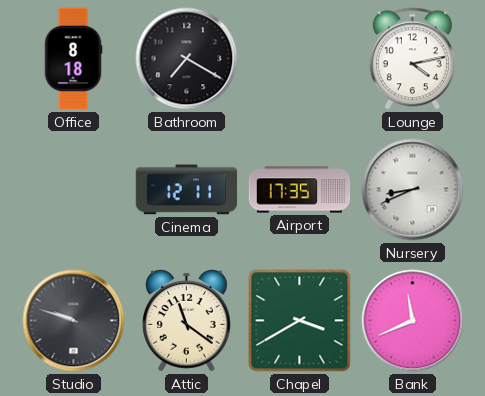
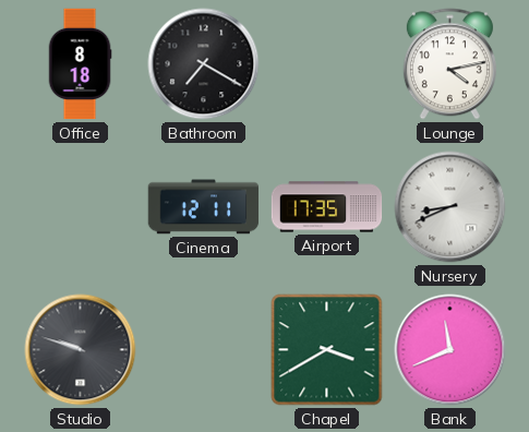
Attic: 11:21 -> none (187, 321)
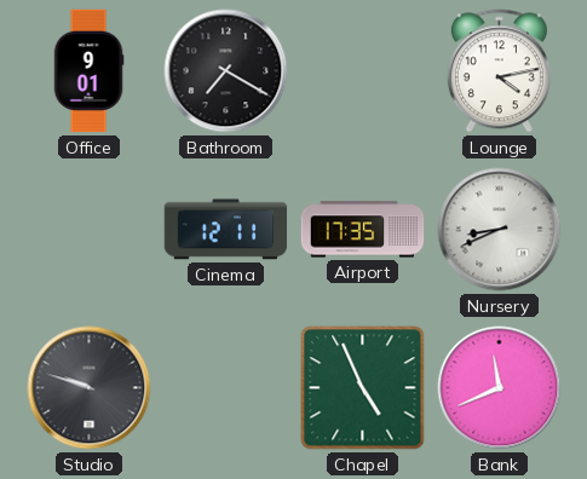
Office: 8:18 -> 9:01 (88, 71)
Chapel: 3:40 -> 4:56 (363, 388)
